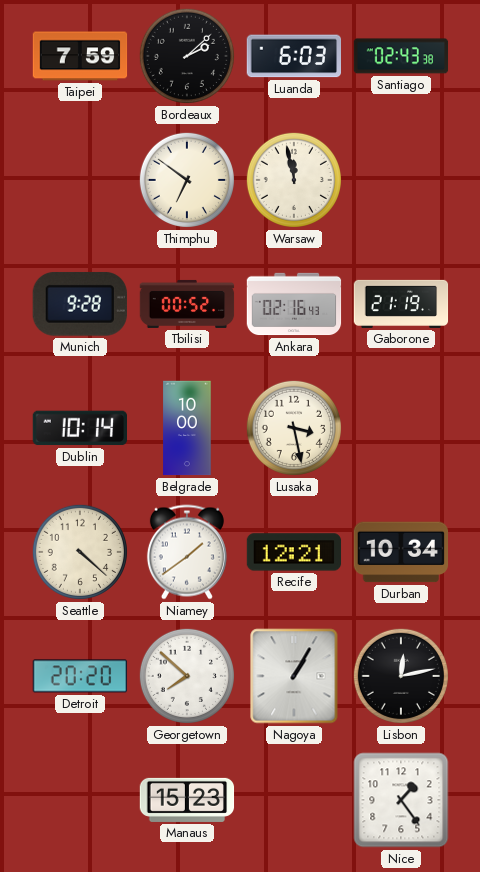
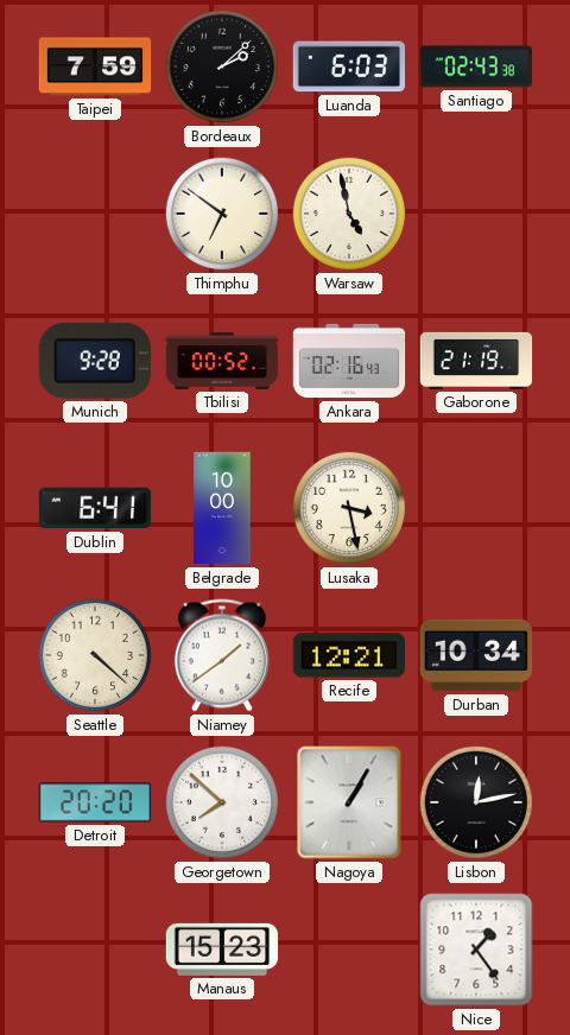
Warsaw: 11:58 -> 4:58 (349, 214)
Dublin: 10:14 -> 6:41 (94, 508)
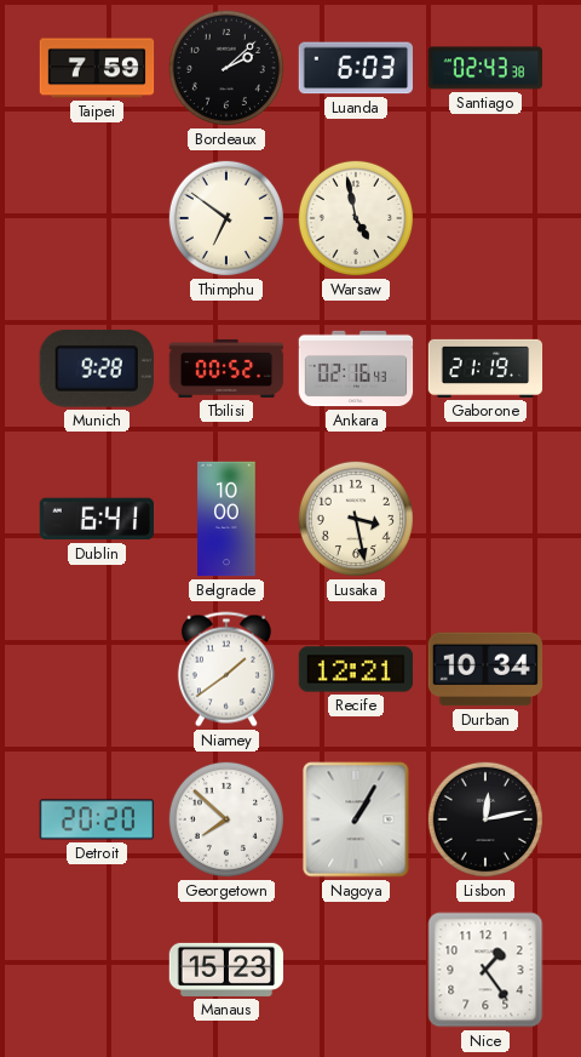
Seattle: 4:22 -> none (95, 655)
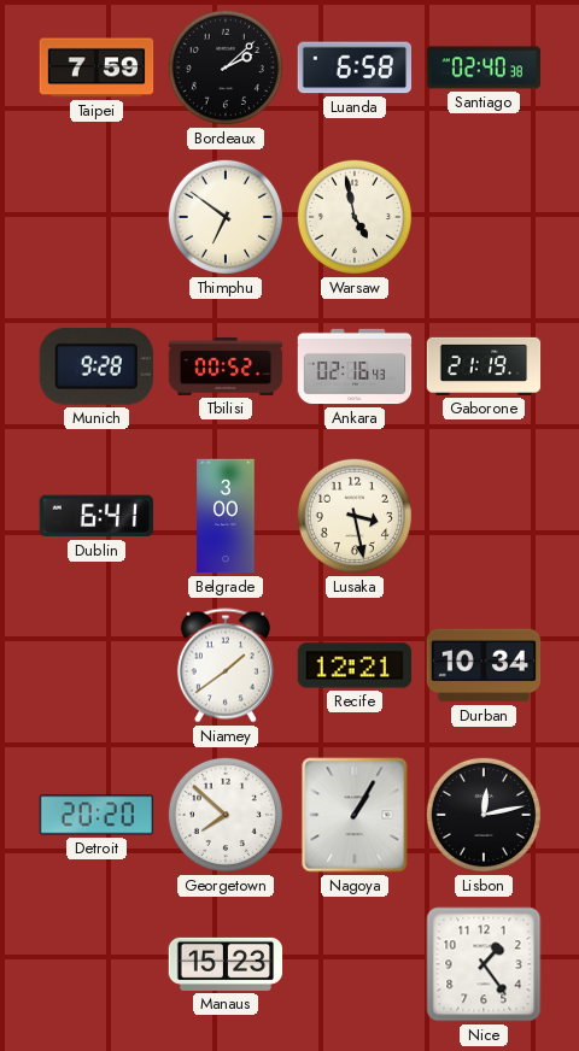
Luanda: 6:03 -> 6:58 (353, 67)
Santiago: 02:43 -> 02:40 (484, 67)
Belgrade: 10:00 -> 3:00 (226, 516)
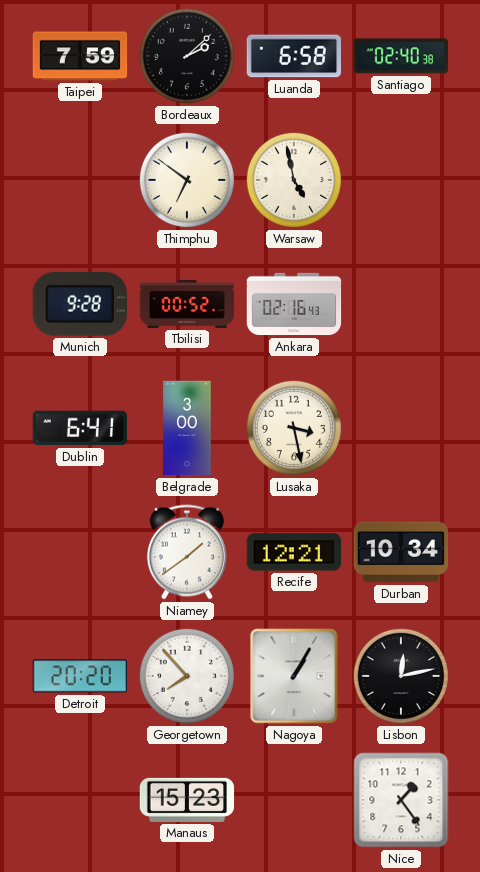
Gaborone: 21:19 -> none (484, 366)
Georgetown: 7:52 -> 7:53 (187, 676)
